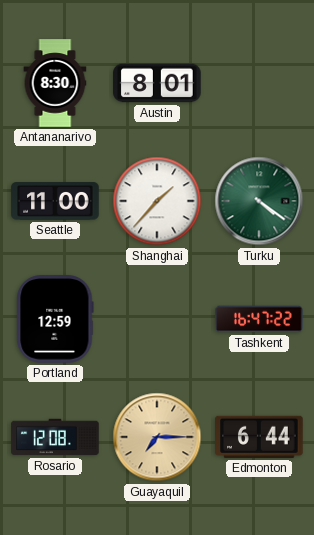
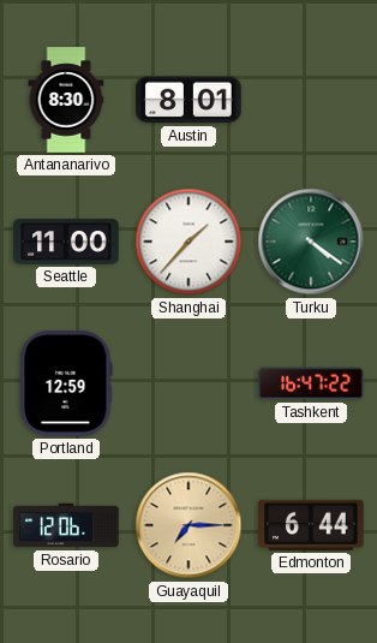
Rosario: 12:08 -> 12:06 (66, 525)
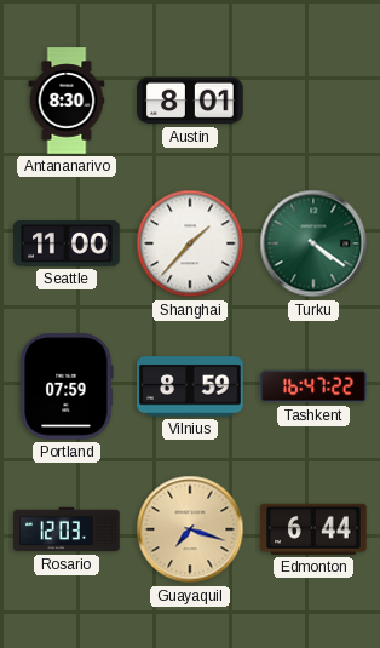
Portland: 12:59 -> 07:59 (67, 386)
Vilnius: none -> 8:59 (190, 386)
Rosario: 12:06 -> 12:03 (67, 529)
Guayaquil: 7:15 -> 7:18 (190, 529)
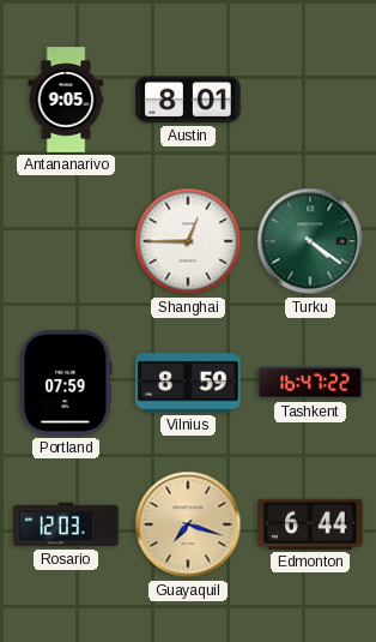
Antananarivo: 8:30 -> 9:05 (66, 100)
Seattle: 11:00 -> none (67, 243)
Shanghai: 1:37 -> 12:45 (188, 241)
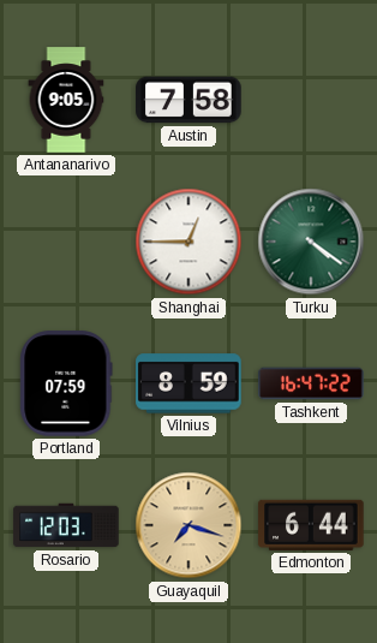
Austin: 8:01 -> 7:58 (188, 100)
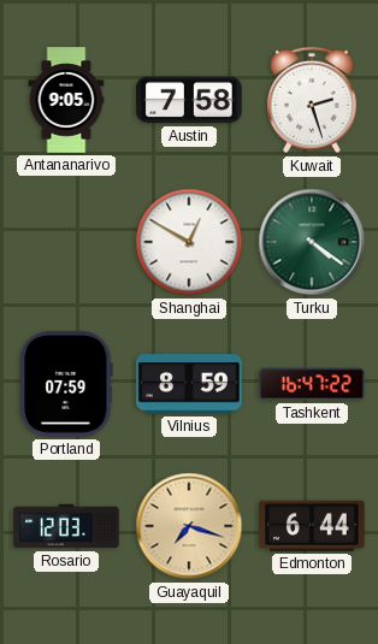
Kuwait: none -> 2:27 (313, 100)
Shanghai: 12:45 -> 12:50 (189, 242)
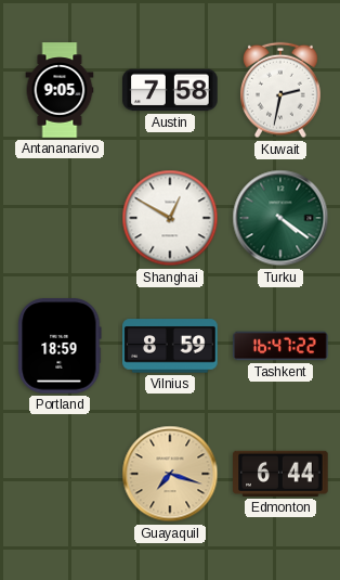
Kuwait: 2:27 -> 2:32 (282, 90)
Portland: 07:59 -> 18:59 (60, 346)
Rosario: 12:03 -> none (66, 526)
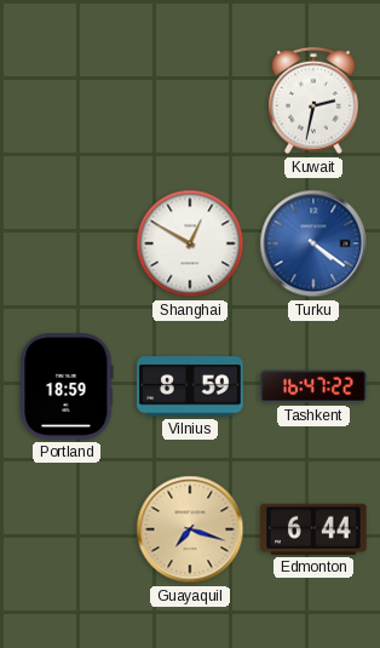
Antananarivo: 9:05 -> none (60, 90)
Austin: 7:58 -> none (170, 90)
Turku dial: green -> blue (313, 243)
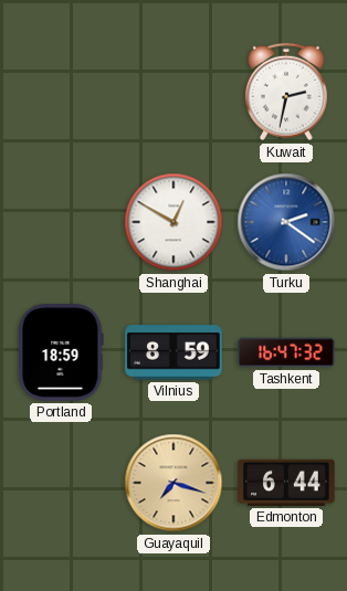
Turku: 4:21 -> 2:21 (286, 222)
Tashkent: 16:47:22 -> 16:47:32 (286, 352)
